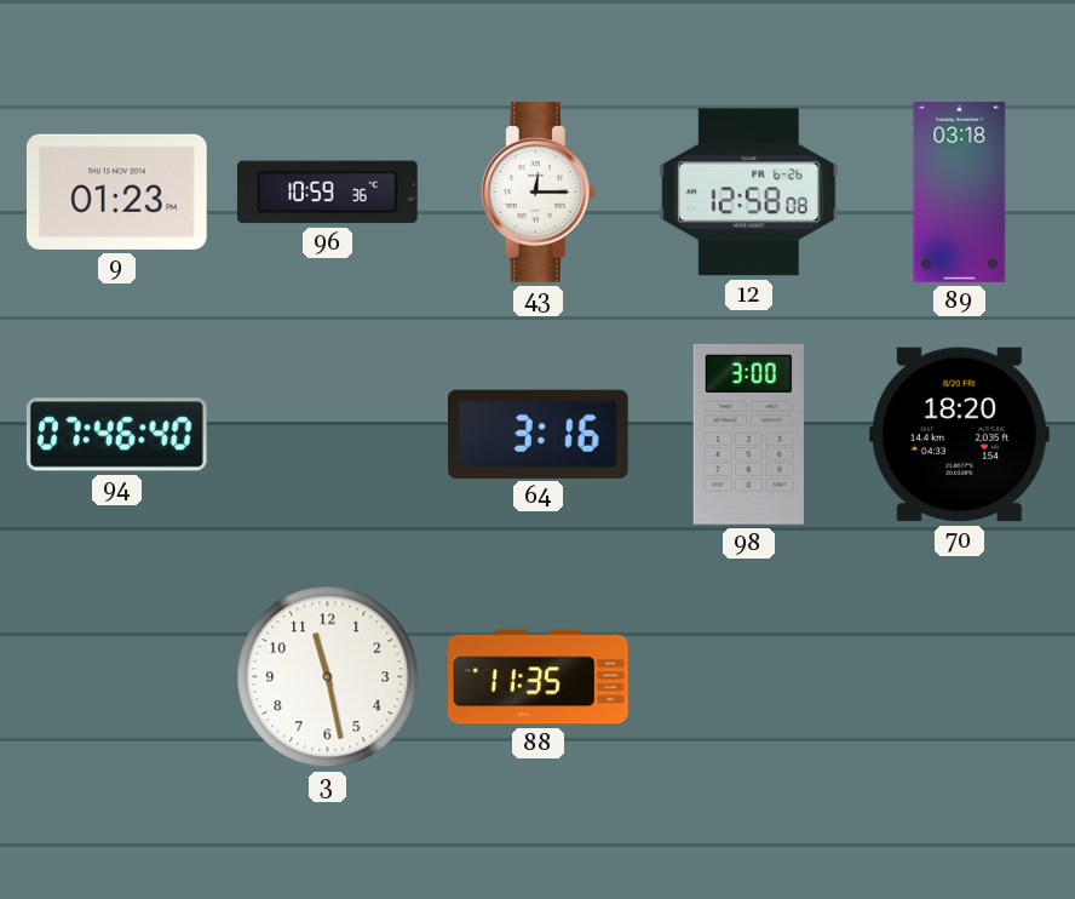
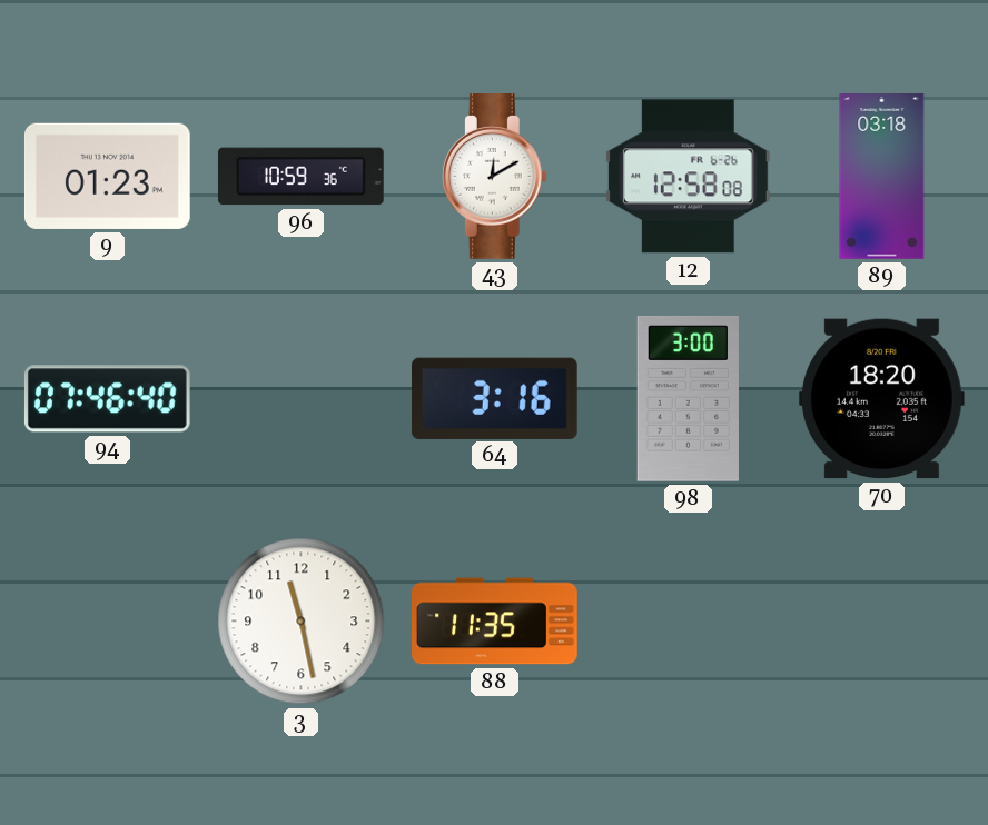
43: 12:15 -> 12:10 (494, 177)
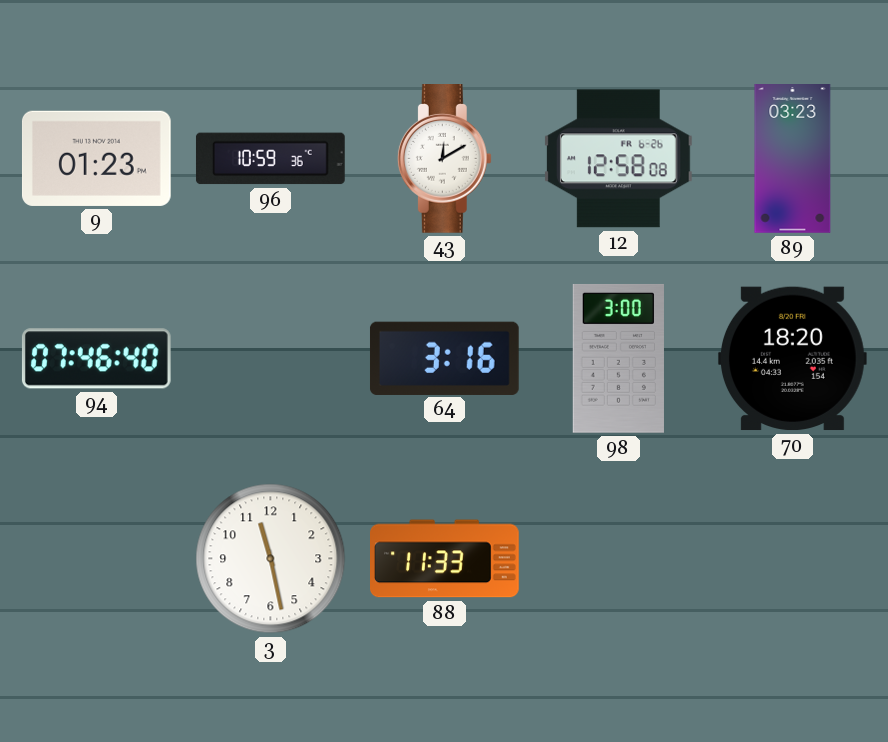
89: 03:18 -> 03:23 (793, 159)
88: 11:35 -> 11:33 (445, 559)
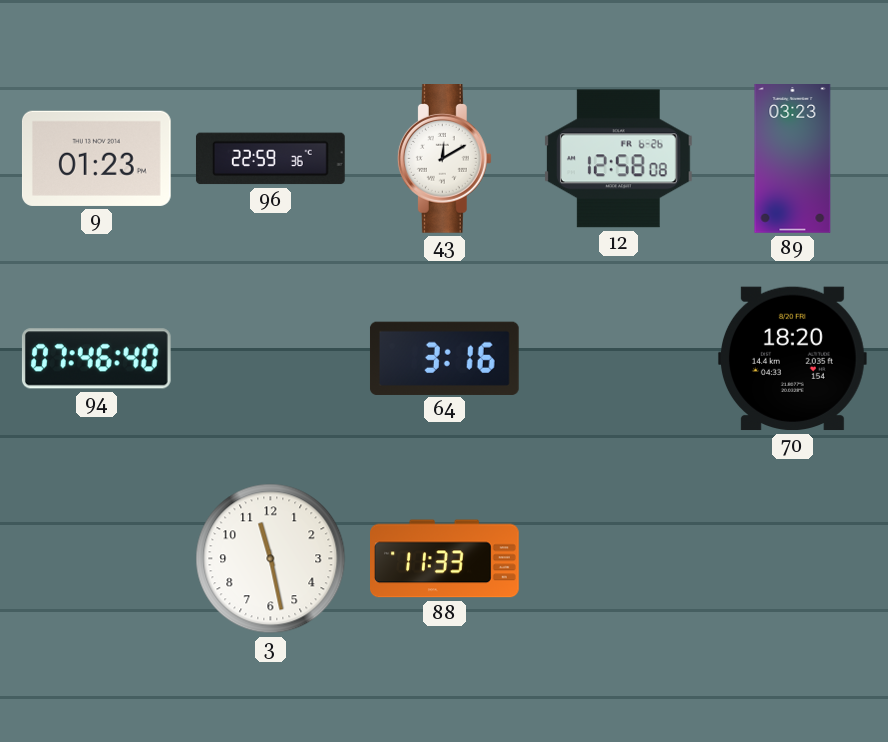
96: 10:59 -> 22:59 (270, 159)
98: 3:00 -> none (618, 358)
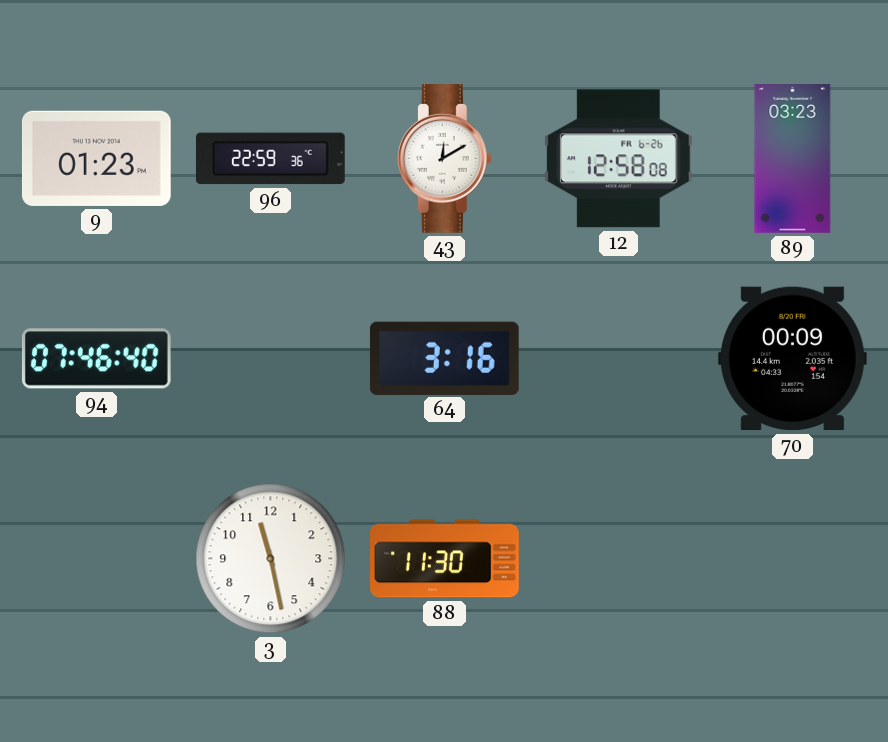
70: 18:20 -> 00:09 (792, 359)
88: 11:33 -> 11:30 (445, 559)
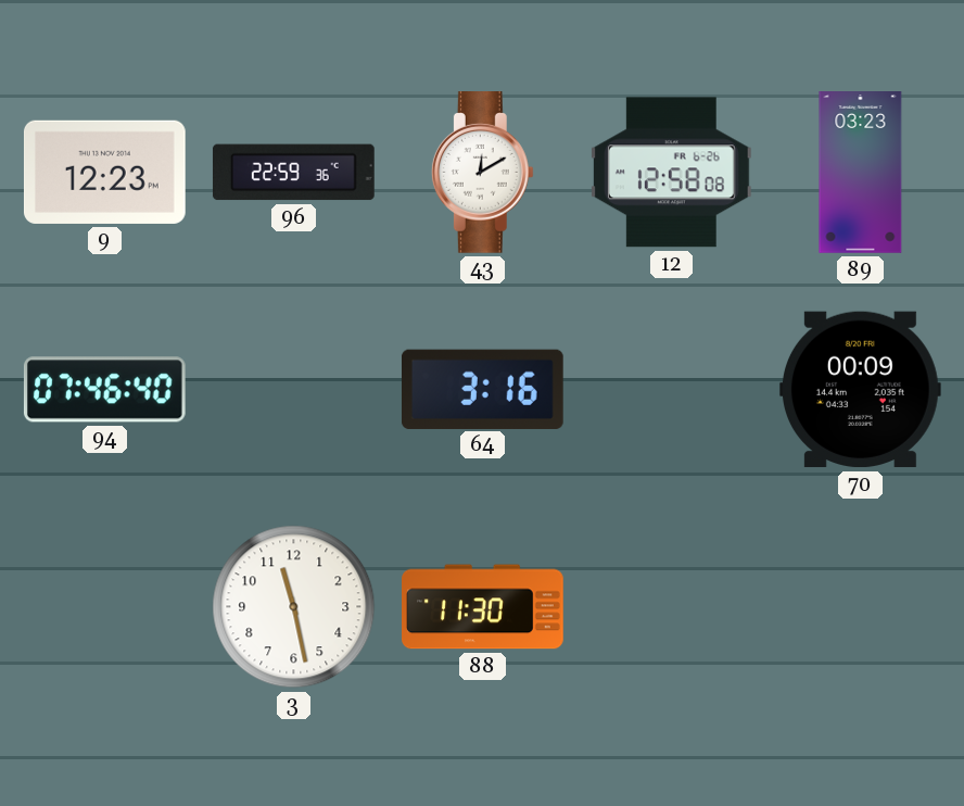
9: 01:23 -> 12:23 (104, 172)
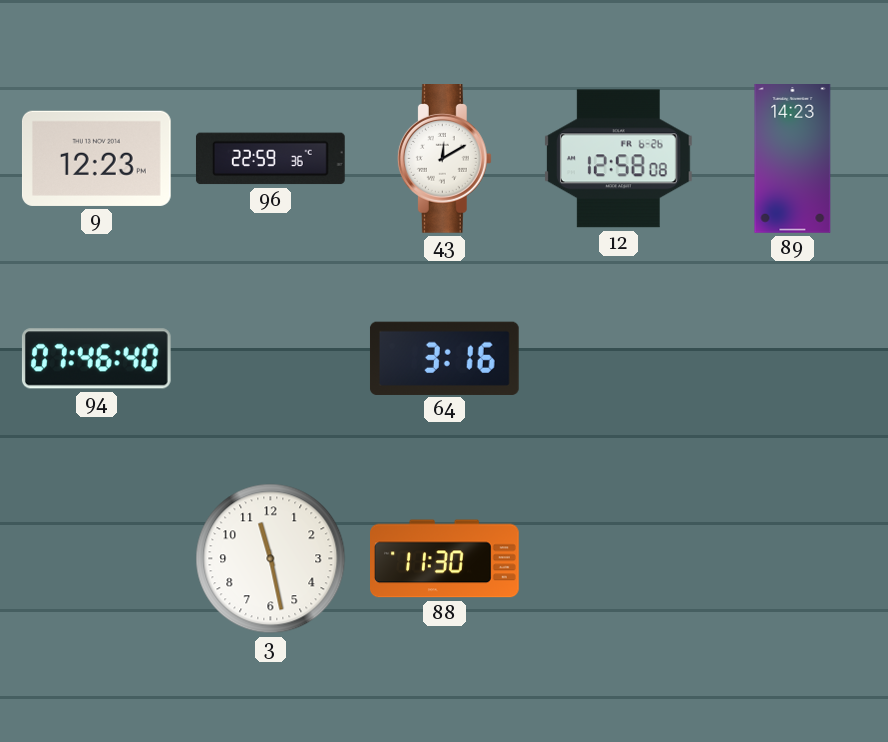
89: 03:23 -> 14:23 (793, 159)
70: 00:09 -> none (860, 390)
